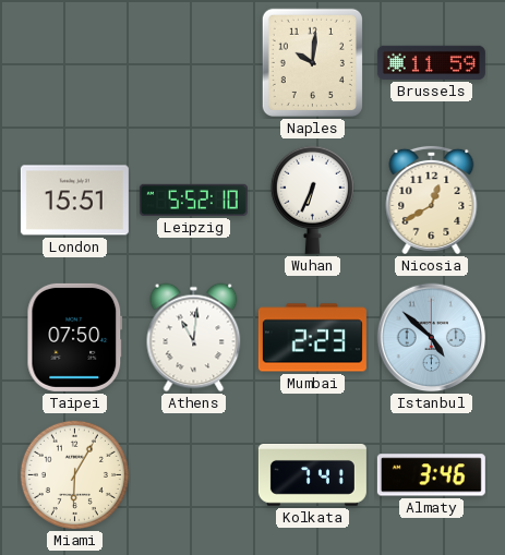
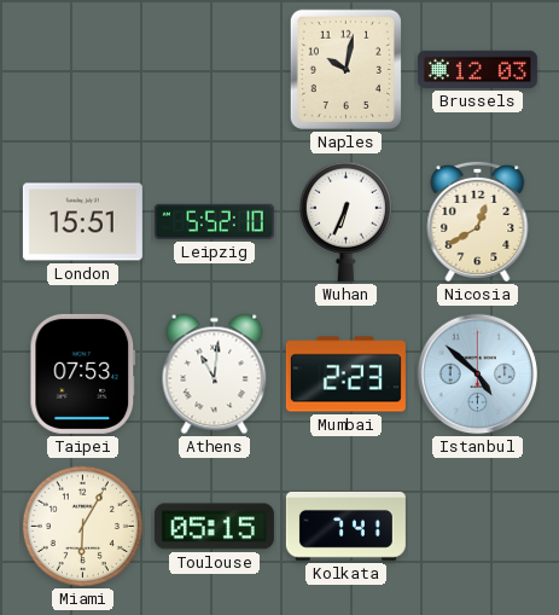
Naples: 10:01 -> 10:02 (345, 69)
Brussels: 11:59 -> 12:03 (477, 69)
Taipei: 07:50 -> 07:53 (83, 373)
Toulouse: none -> 05:15 (214, 527)
Almaty: 3:46 -> none (431, 475)
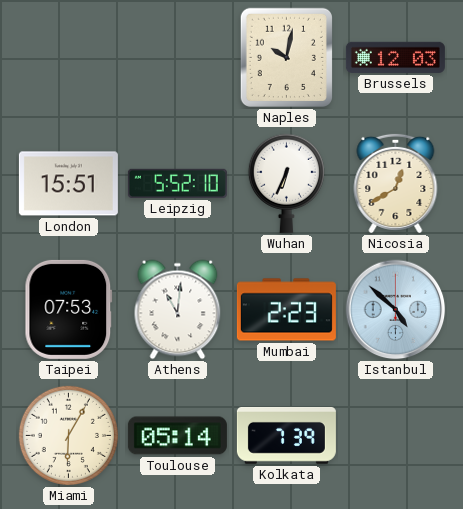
Toulouse: 05:15 -> 05:14 (177, 436)
Kolkata: 7:41 -> 7:39 (286, 435)
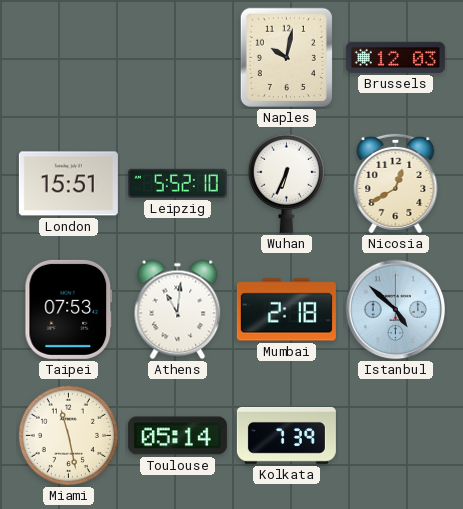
Mumbai: 2:23 -> 2:18 (286, 310)
Miami: 6:05 -> 11:28 (68, 435)
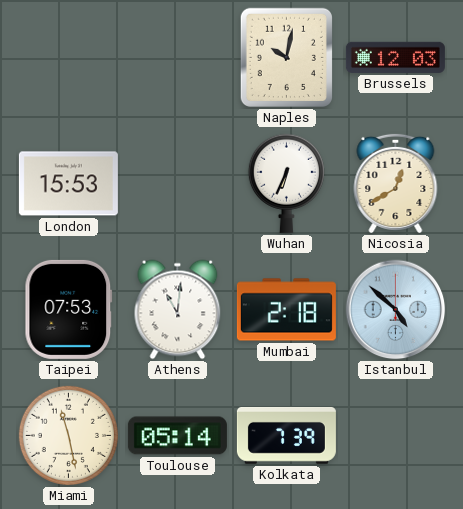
London: 15:51 -> 15:53 (68, 184)
Leipzig: 5:52 -> none (177, 183)
